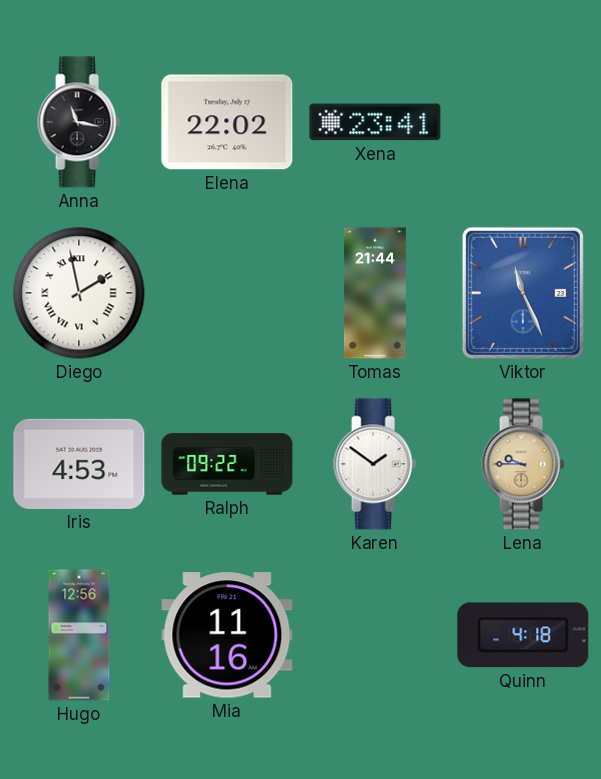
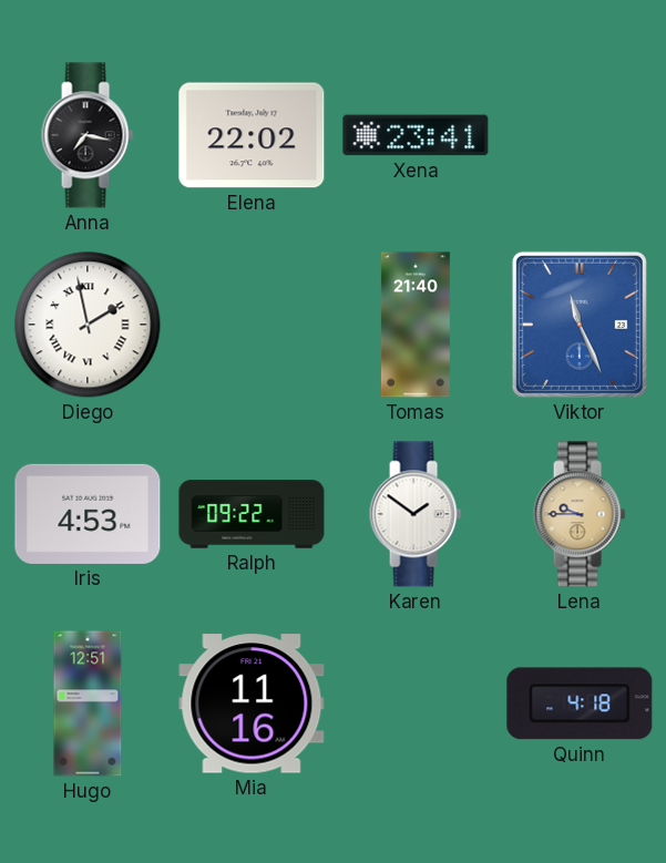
Anna: 11:17 -> 7:17 (88, 135)
Tomas: 21:44 -> 21:40 (416, 325)
Hugo: 12:56 -> 12:51 (88, 703)
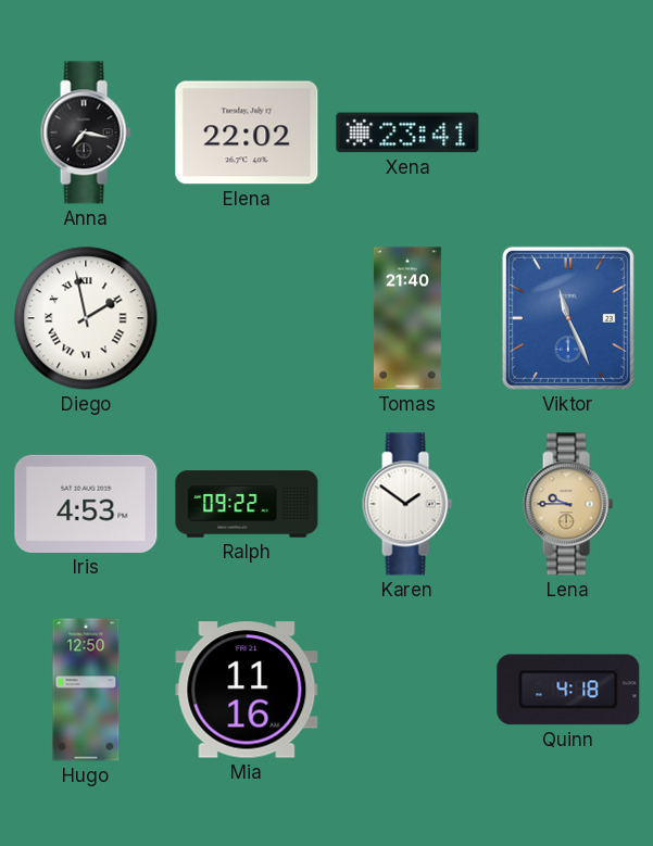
Hugo: 12:51 -> 12:50 (86, 690)
